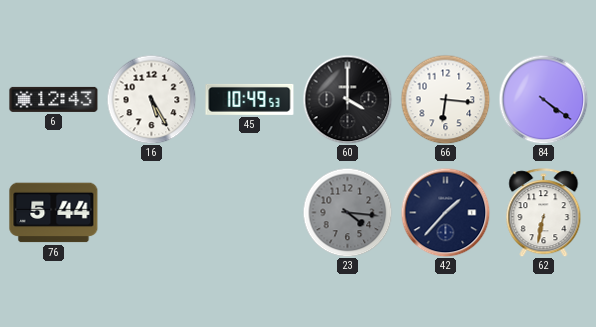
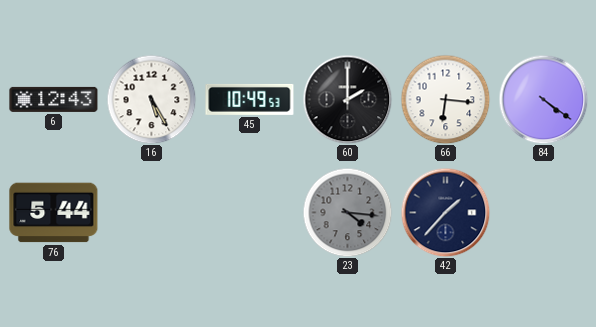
60: 4:00 -> 2:00 (347, 99)
62: 6:32 -> none (544, 213)
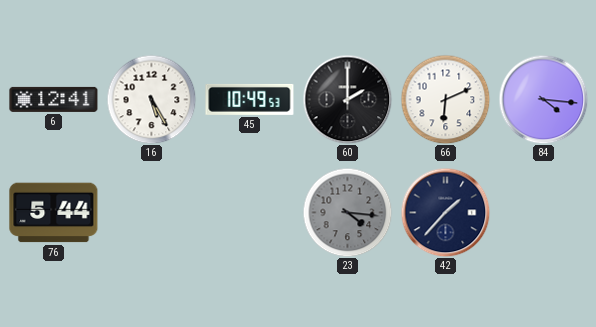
6: 12:43 -> 12:41 (54, 99)
66: 6:16 -> 6:11 (445, 99)
84: 4:21 -> 4:16 (543, 99)
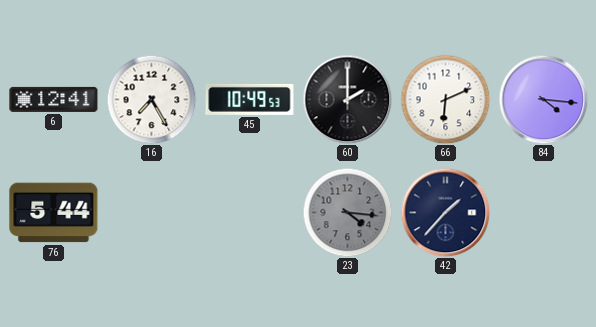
16: 5:25 -> 7:25 (151, 99)
